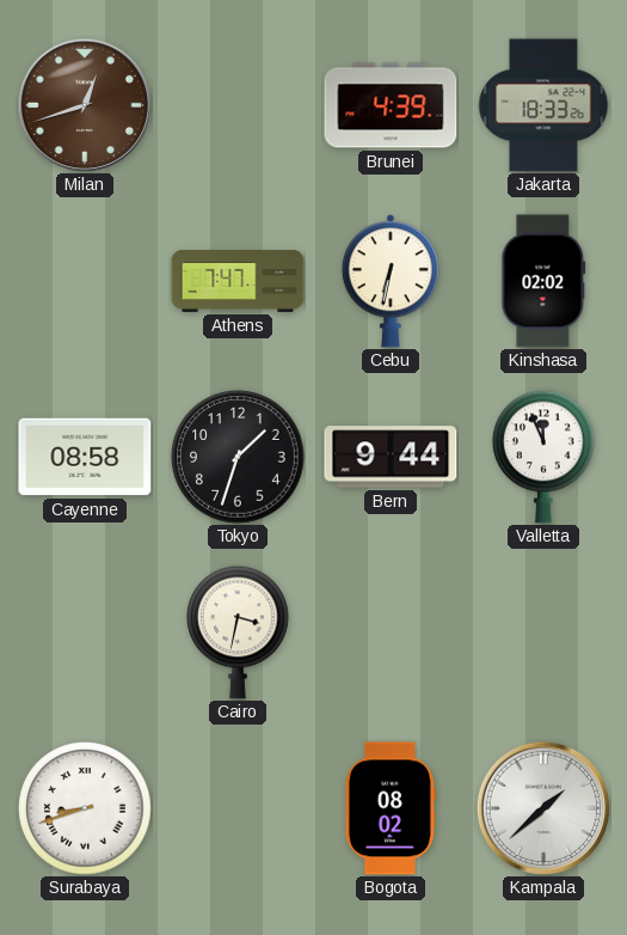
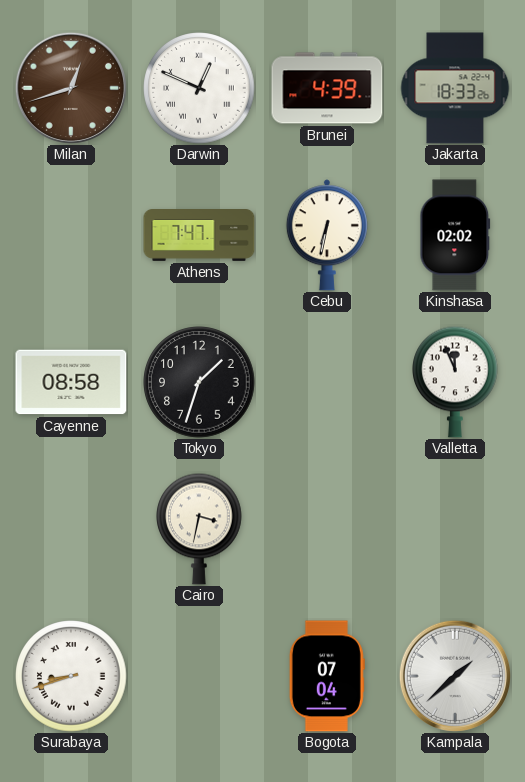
Darwin: none -> 12:49 (199, 88)
Bern: 9:44 -> none (391, 457)
Bogota: 08:02 -> 07:04 (327, 676)
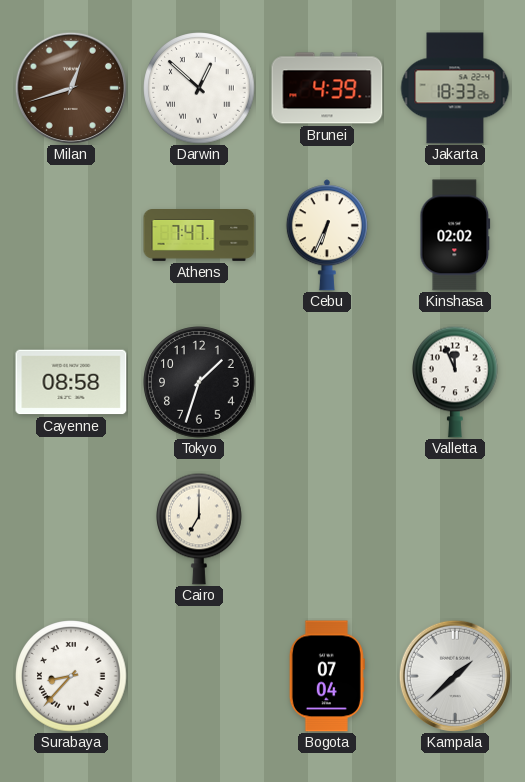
Darwin: 12:49 -> 12:52 (199, 88)
Cebu: 6:32 -> 6:34 (327, 235)
Cairo: 3:32 -> 7:00 (200, 529)
Surabaya: 8:42 -> 8:37 (71, 676)
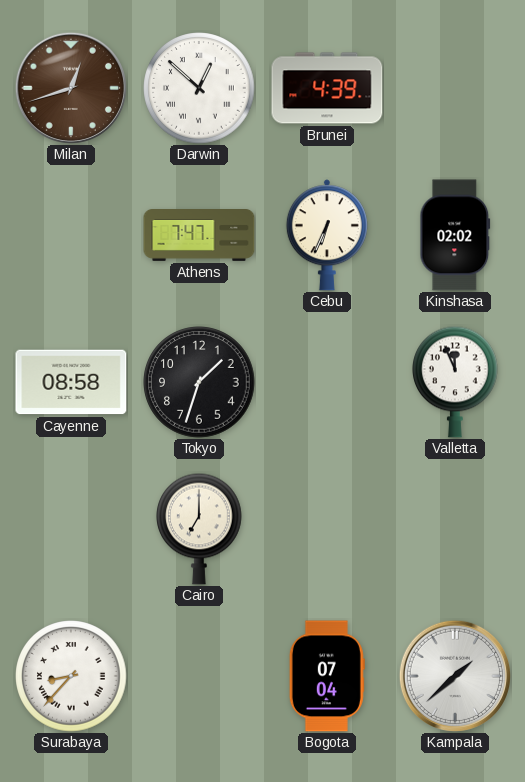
Jakarta: 18:33 -> none (455, 88)
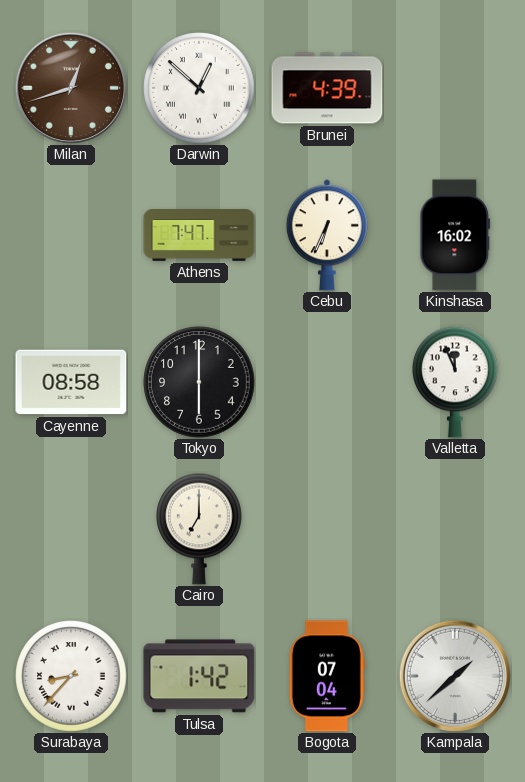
Kinshasa: 02:02 -> 16:02 (455, 235)
Tokyo: 1:33 -> 6:00 (199, 382)
Tulsa: none -> 1:42 (199, 676)
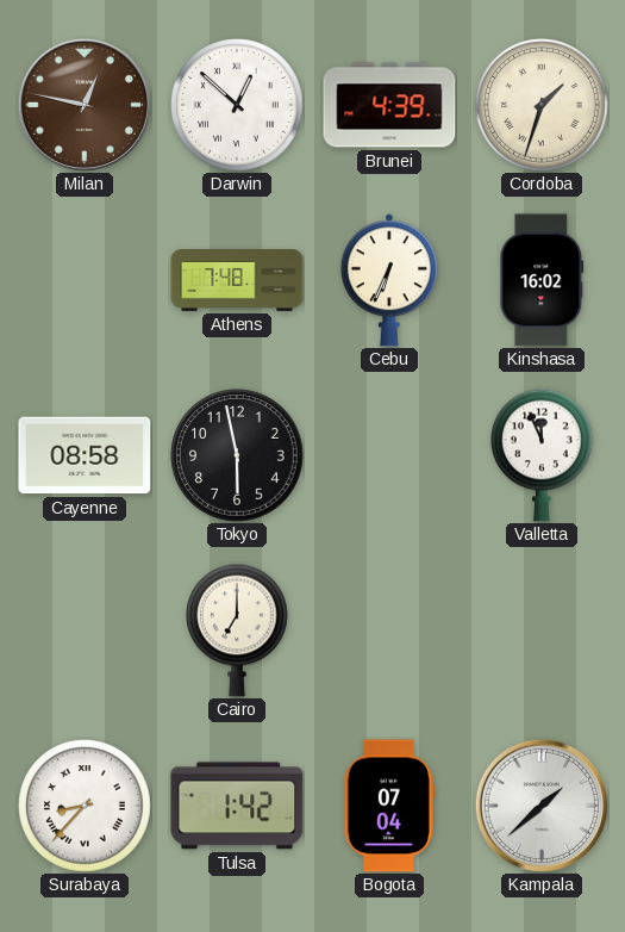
Milan: 12:42 -> 12:47 (85, 105)
Cordoba: none -> 1:33 (542, 105)
Athens: 7:47 -> 7:48 (237, 281)
Tokyo: 6:00 -> 5:58 (237, 455)
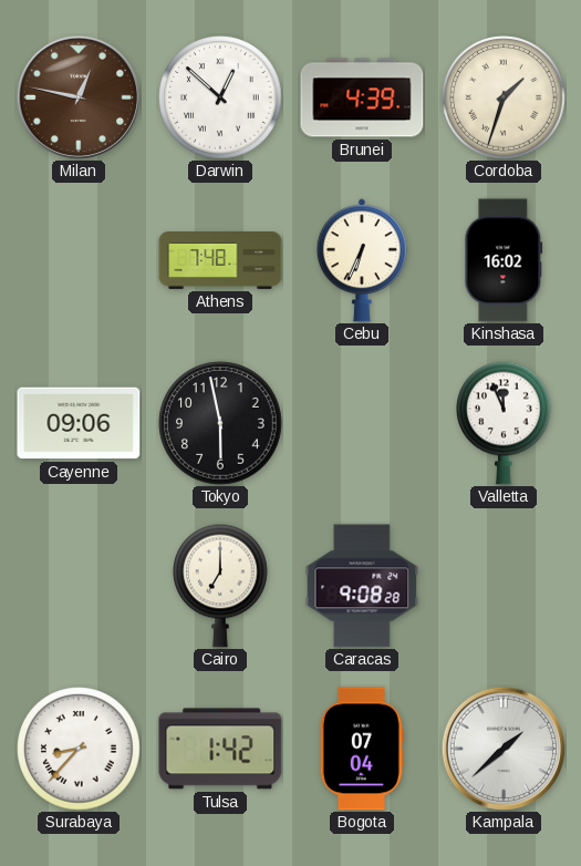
Cayenne: 08:58 -> 09:06 (79, 423)
Caracas: none -> 9:08 (362, 586)
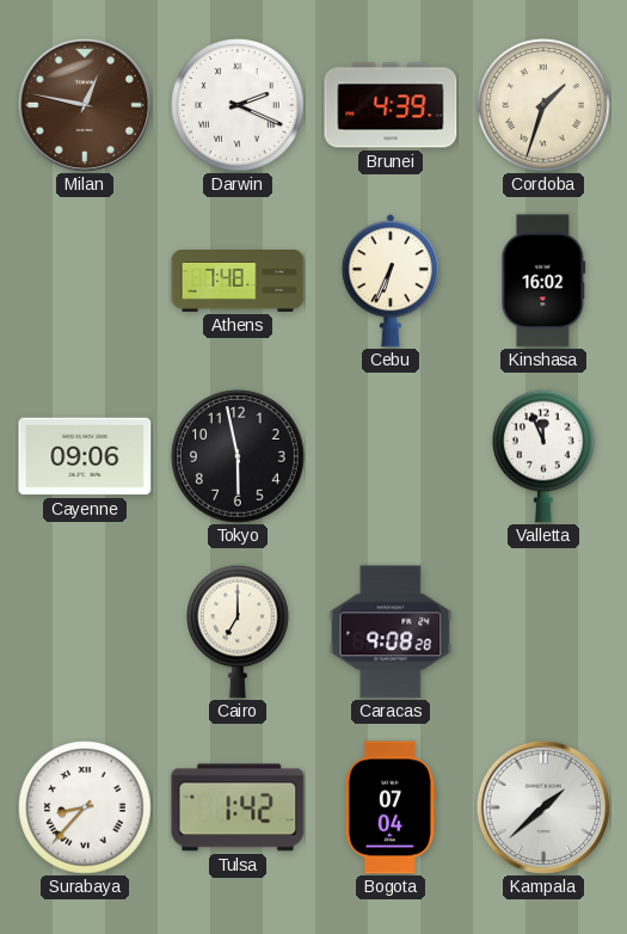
Darwin: 12:52 -> 2:19 (238, 105)
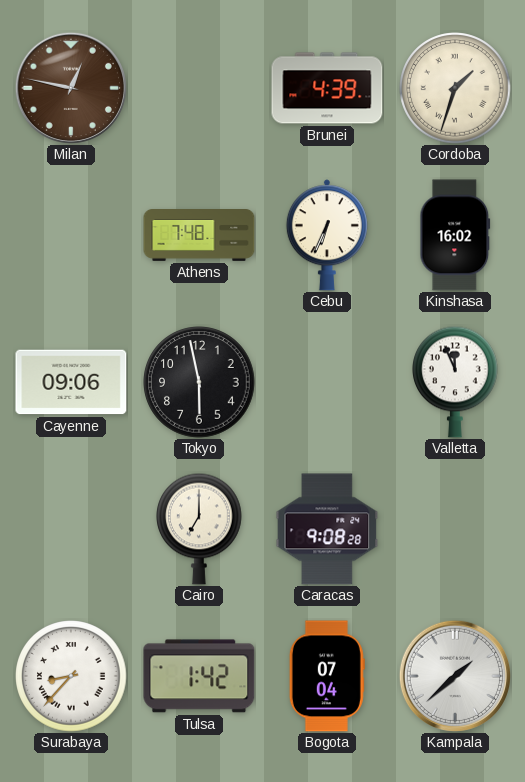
Darwin: 2:19 -> none (238, 105)
